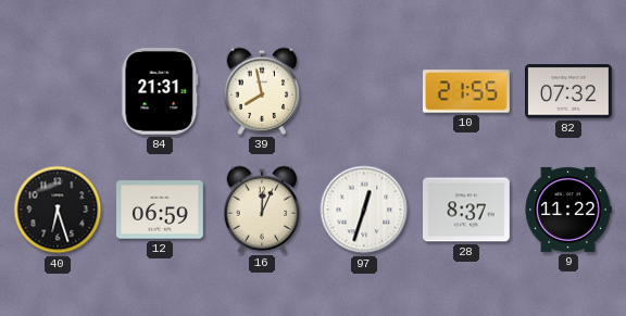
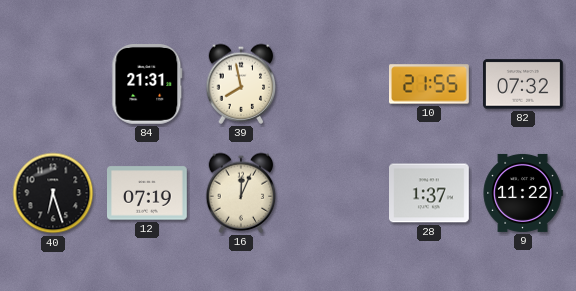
12: 06:59 -> 07:19 (148, 193)
97: 12:33 -> none (364, 210)
28: 8:37 -> 1:37 (430, 193)
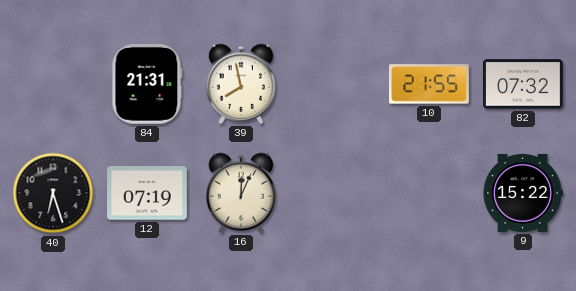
28: 1:37 -> none (430, 193)
9: 11:22 -> 15:22 (523, 193)
